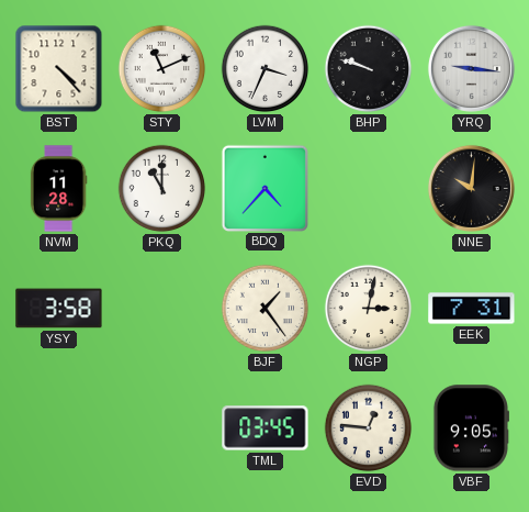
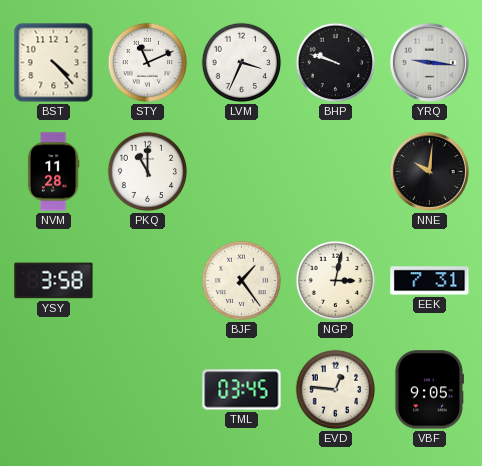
BDQ: 4:37 -> none (264, 188)
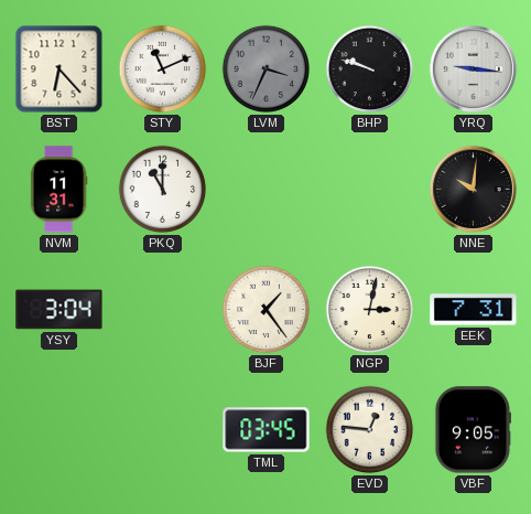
BST: 4:23 -> 6:23 (59, 69)
LVM dial: white -> grey (267, 69)
NVM: 11:28 -> 11:31 (58, 190)
YSY: 3:58 -> 3:04 (59, 310)
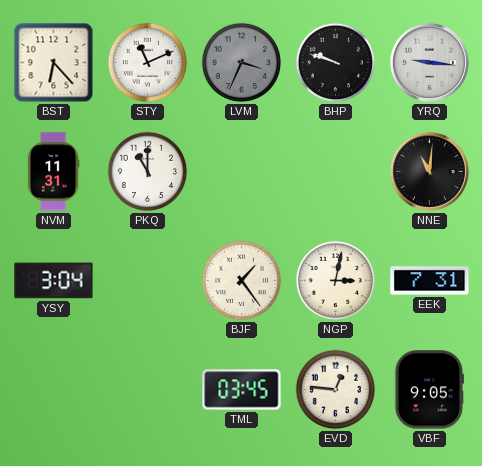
NNE: 10:01 -> 11:01 (429, 171)
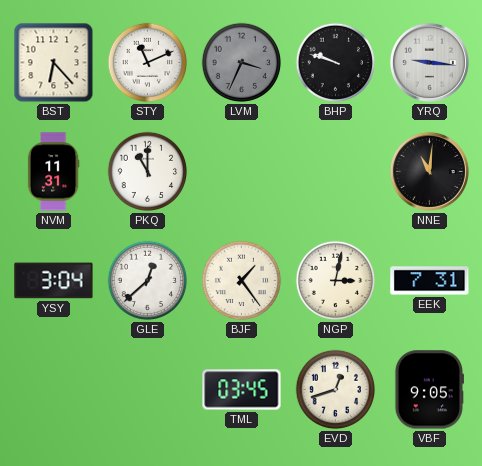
GLE: none -> 12:38 (148, 281)
EVD: 12:46 -> 12:42 (336, 390)
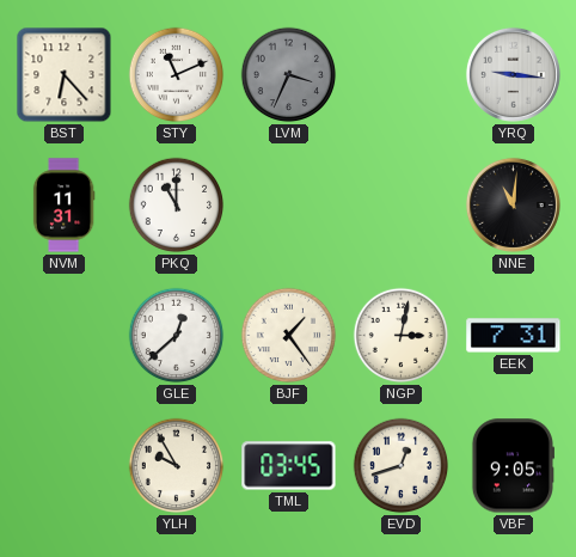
BHP: 9:48 -> none (336, 63)
YSY: 3:04 -> none (54, 281)
YLH: none -> 9:55 (177, 466)
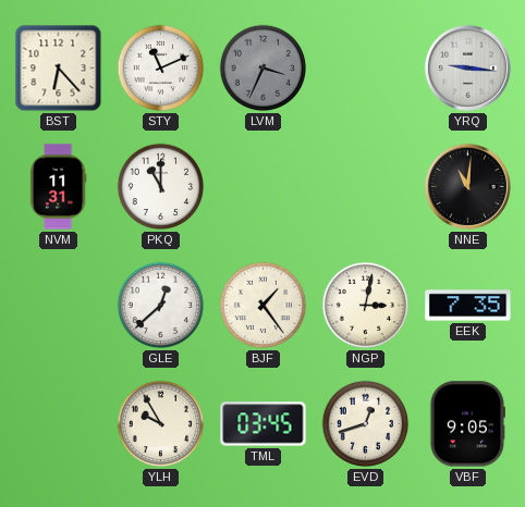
EEK: 7:31 -> 7:35 (468, 306)
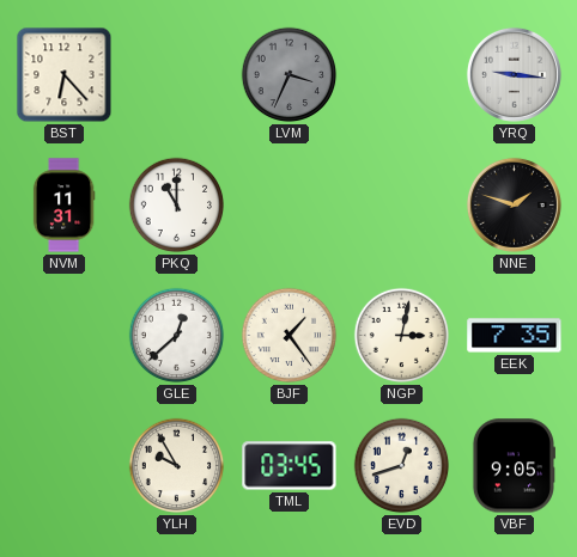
STY: 11:11 -> none (161, 69)
NNE: 11:01 -> 1:48 (514, 204)
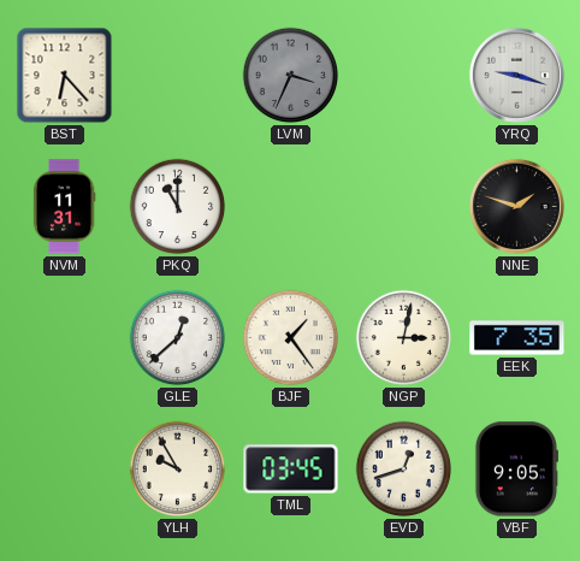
YRQ: 9:16 -> 9:18 (516, 75)
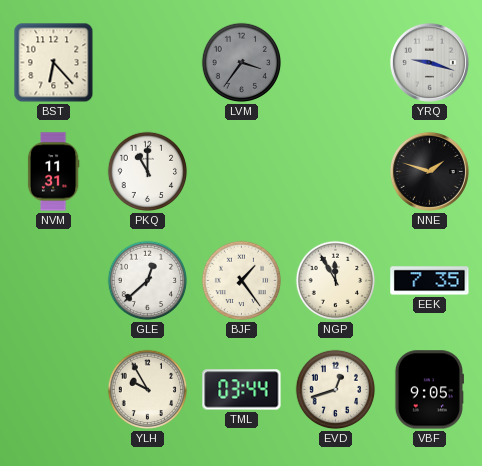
LVM: 3:34 -> 3:36 (242, 63)
NGP: 3:02 -> 11:55 (336, 281)
TML: 03:45 -> 03:44 (242, 390)
